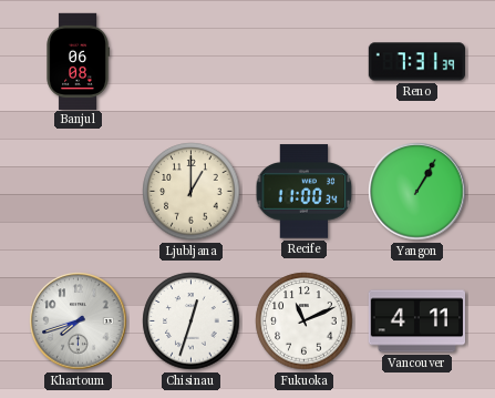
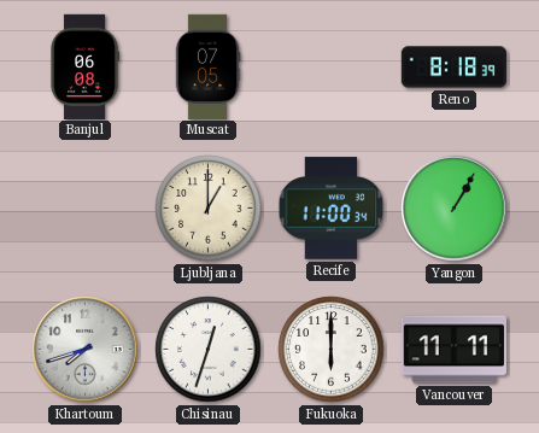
Muscat: none -> 07:05 (207, 66)
Reno: 7:31 -> 8:18 (453, 68)
Fukuoka: 11:11 -> 6:00 (332, 350)
Vancouver: 4:11 -> 11:11 (453, 350)
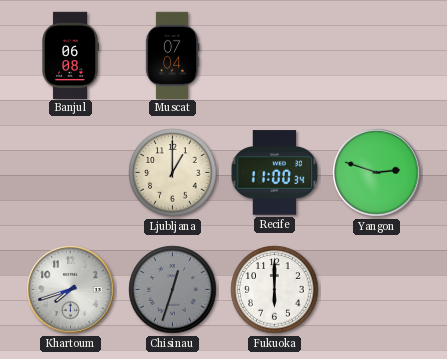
Muscat: 07:05 -> 07:04 (172, 55)
Reno: 8:18 -> none (453, 68)
Yangon: 1:05 -> 2:48 (377, 173)
Chisinau dial: white -> grey (173, 290)
Vancouver: 11:11 -> none (453, 350)
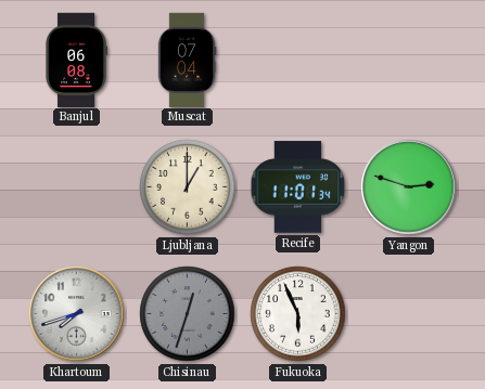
Recife: 11:00 -> 11:01 (298, 187)
Fukuoka: 6:00 -> 5:56 (298, 314)
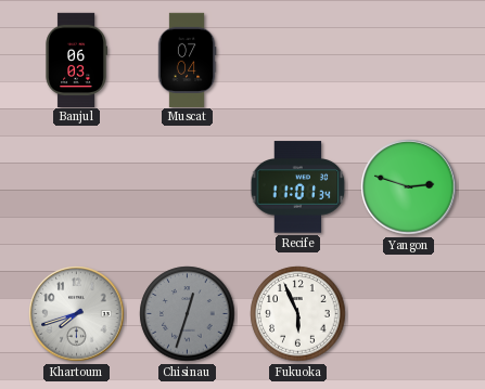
Banjul: 06:08 -> 06:03 (76, 60)
Ljubljana: 1:00 -> none (188, 187)
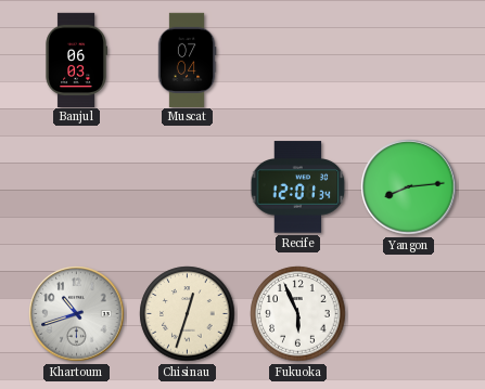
Recife: 11:01 -> 12:01 (298, 187)
Yangon: 2:48 -> 8:14 (409, 187)
Khartoum: 7:42 -> 10:42 (77, 314)
Chisinau dial: grey -> cream (188, 314)
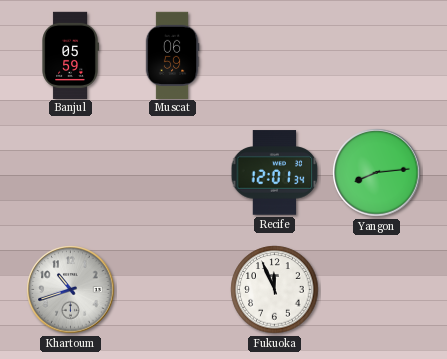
Banjul: 06:03 -> 05:59 (70, 55)
Muscat: 07:04 -> 06:59 (172, 55)
Chisinau: 12:33 -> none (188, 314)
Fukuoka: 5:56 -> 11:56 (275, 290)
